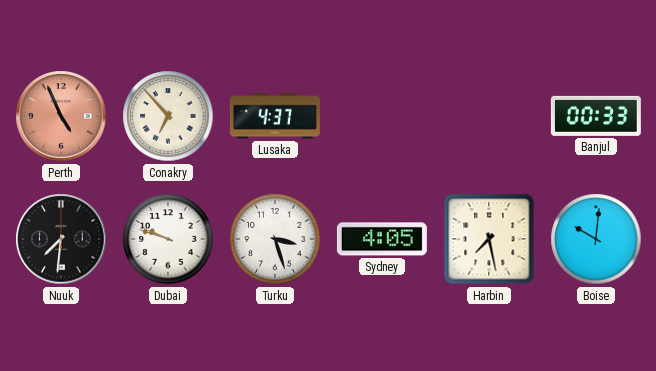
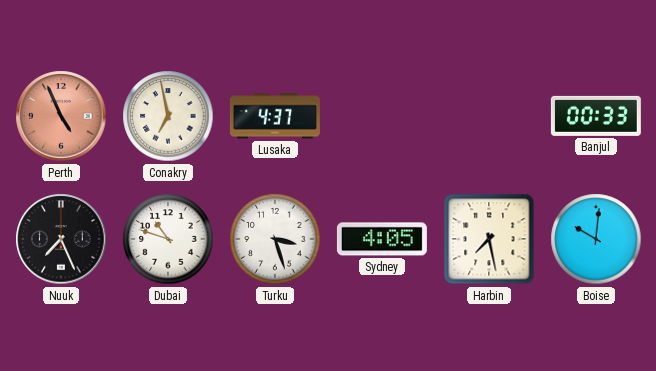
Conakry: 6:53 -> 6:58 (168, 116)
Nuuk: 7:31 -> 7:26 (61, 239)
Dubai: 9:48 -> 10:48 (168, 239)
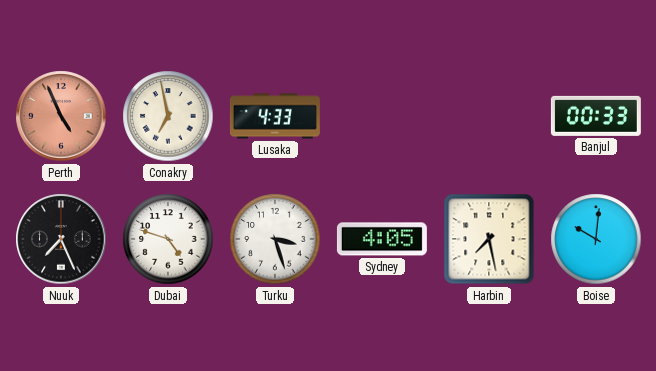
Lusaka: 4:37 -> 4:33 (275, 116)
Dubai: 10:48 -> 4:48 (168, 239)
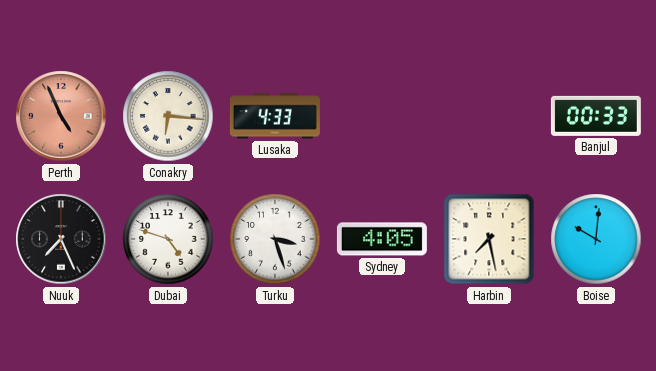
Conakry: 6:58 -> 6:16 (168, 116)
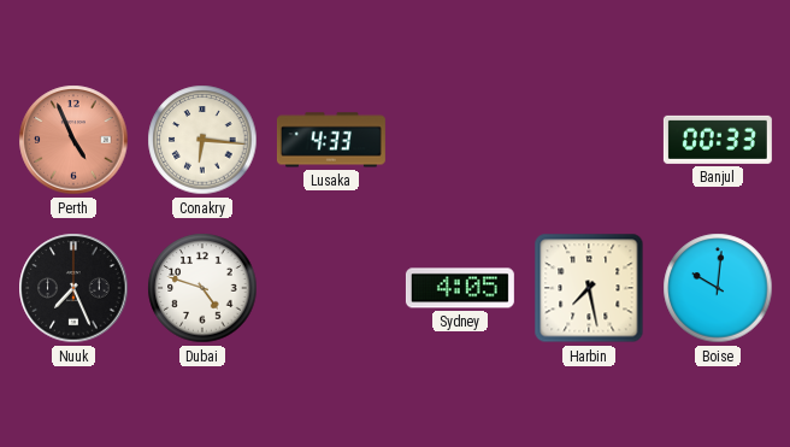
Turku: 3:27 -> none (275, 239)
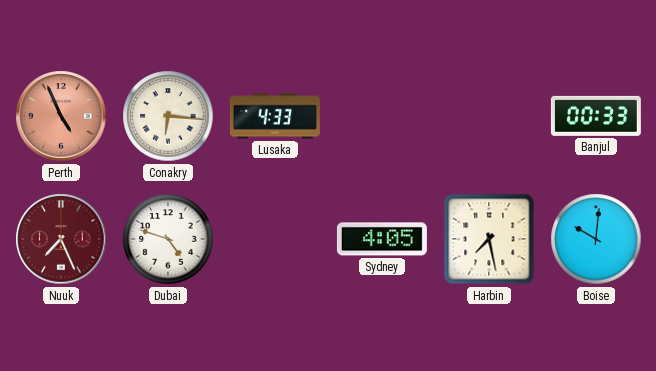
Nuuk dial: black -> burgundy (61, 239)
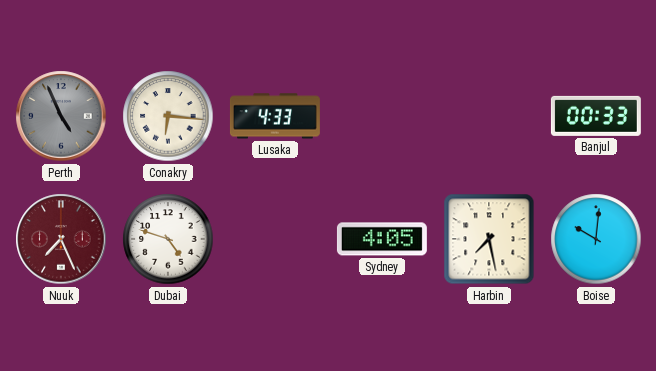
Perth dial: salmon -> grey (61, 116)
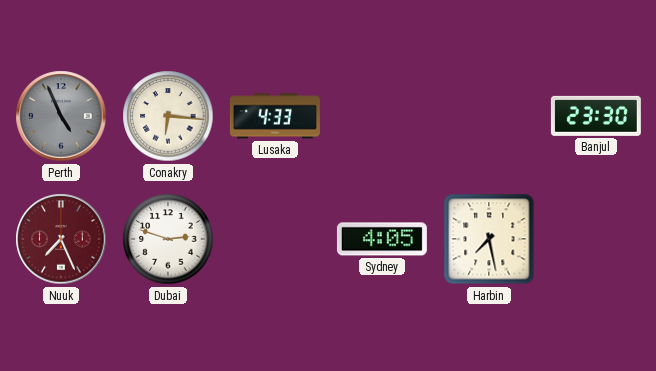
Banjul: 00:33 -> 23:30 (596, 116)
Dubai: 4:48 -> 2:48 (168, 239)
Boise: 10:01 -> none (596, 239)
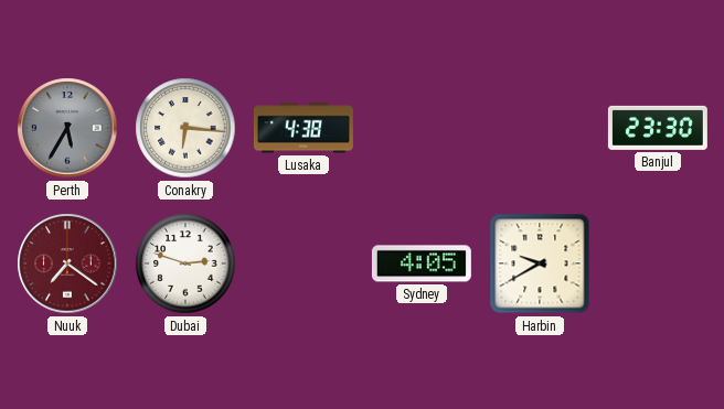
Perth: 4:56 -> 5:35 (67, 128)
Lusaka: 4:33 -> 4:38 (304, 128)
Nuuk: 7:26 -> 7:21 (67, 263)
Harbin: 7:28 -> 9:40 (540, 263)
